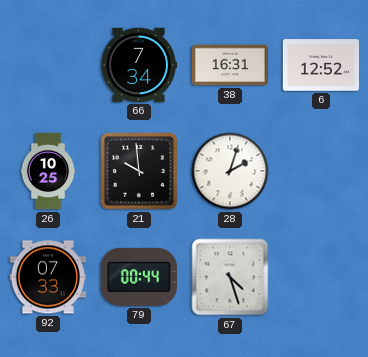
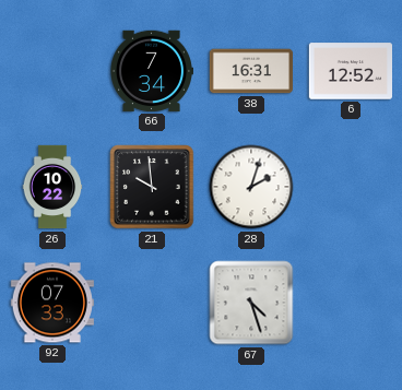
26: 10:25 -> 10:22 (52, 187)
79: 00:44 -> none (139, 277)
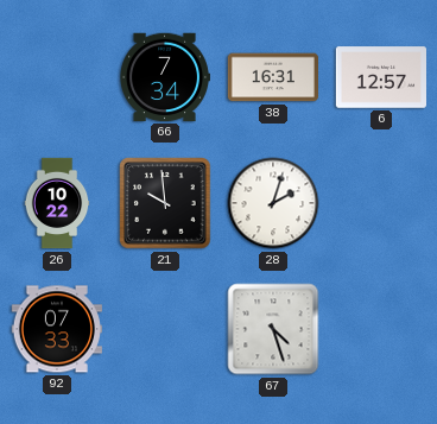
6: 12:52 -> 12:57 (380, 77)
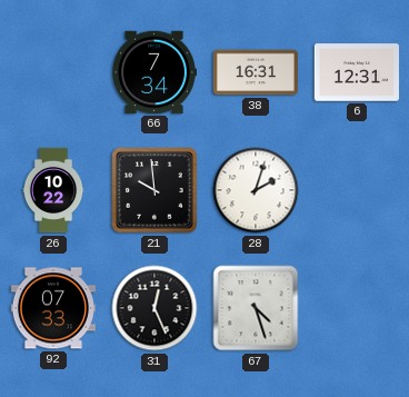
6: 12:57 -> 12:31 (356, 72)
31: none -> 12:26 (154, 308)
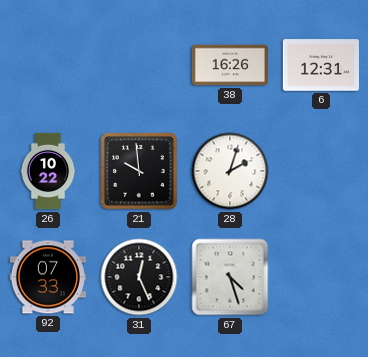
66: 7:34 -> none (154, 72)
38: 16:31 -> 16:26 (229, 65)
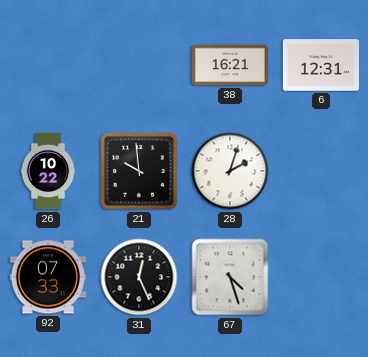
38: 16:26 -> 16:21 (229, 65)
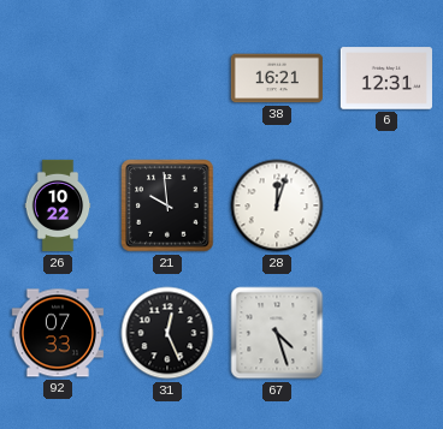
28: 2:03 -> 12:03 (277, 205)
